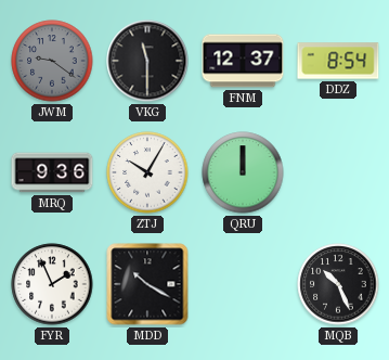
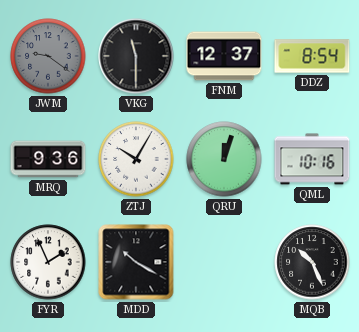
QRU: 12:00 -> 12:03 (224, 159)
QML: none -> 10:16 (312, 159)
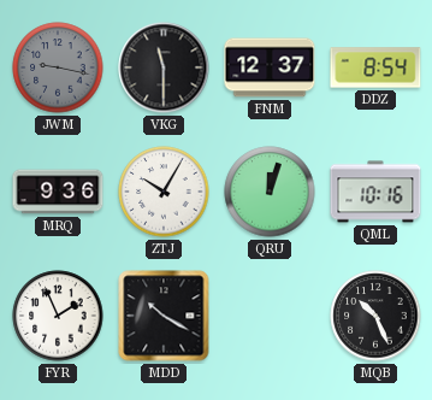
JWM: 9:21 -> 9:17 (58, 67)
